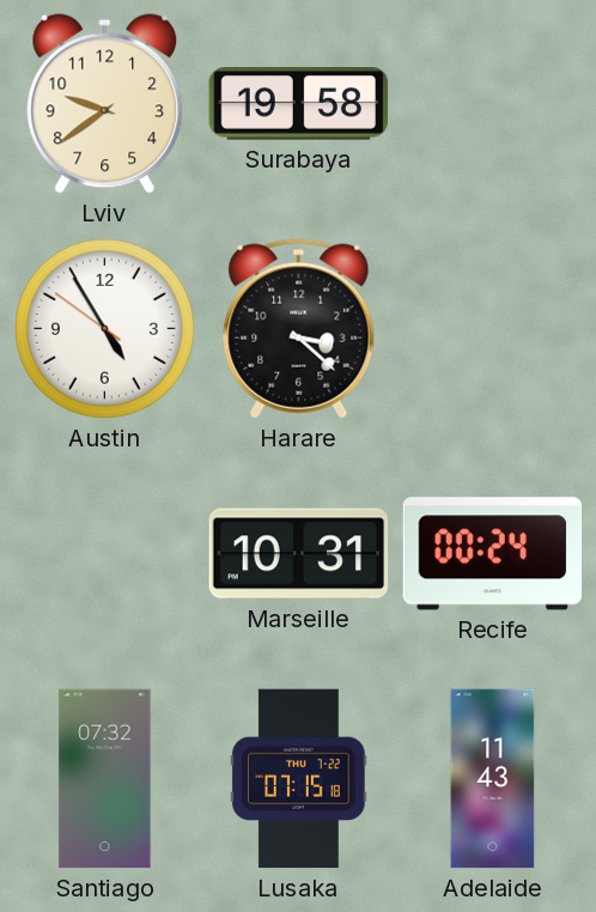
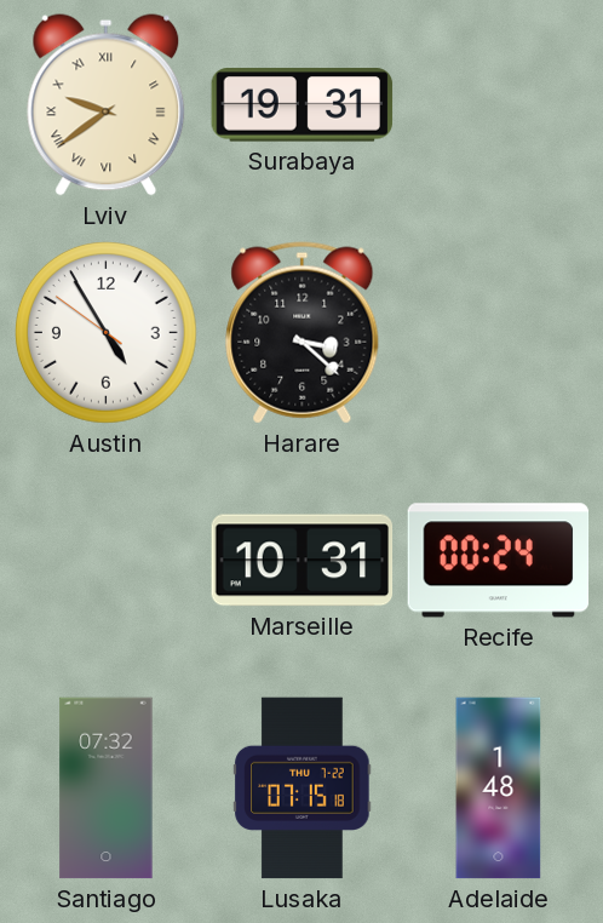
Lviv numerals: Arabic -> Roman (107, 105)
Surabaya: 19:58 -> 19:31 (303, 105)
Adelaide: 11:43 -> 1:48 (499, 789)
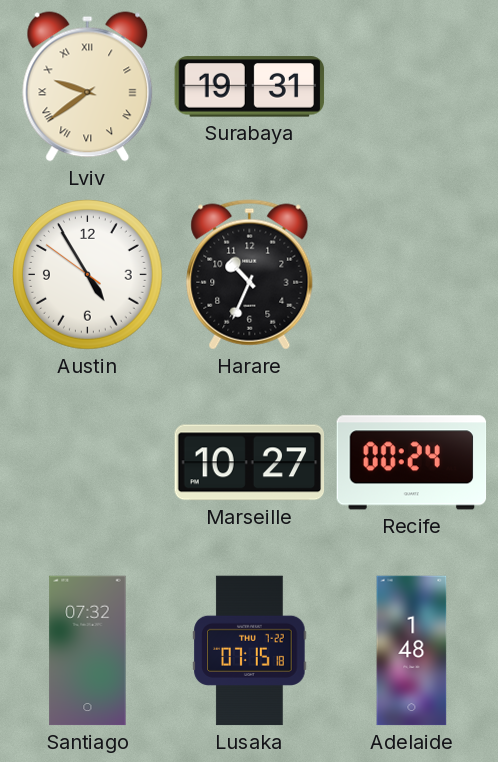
Harare: 3:22 -> 10:34 (250, 275)
Marseille: 10:31 -> 10:27 (250, 463)
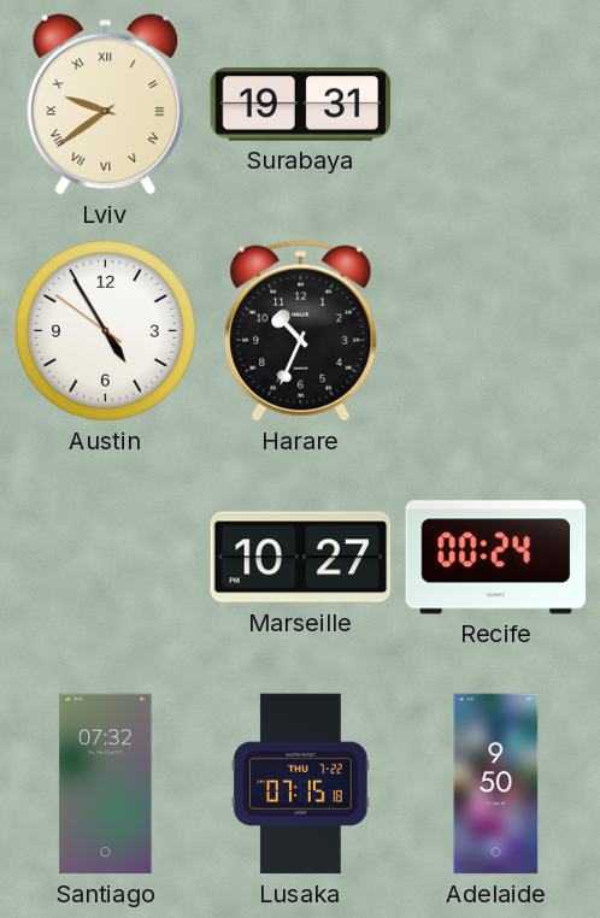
Adelaide: 1:48 -> 9:50 (496, 784)
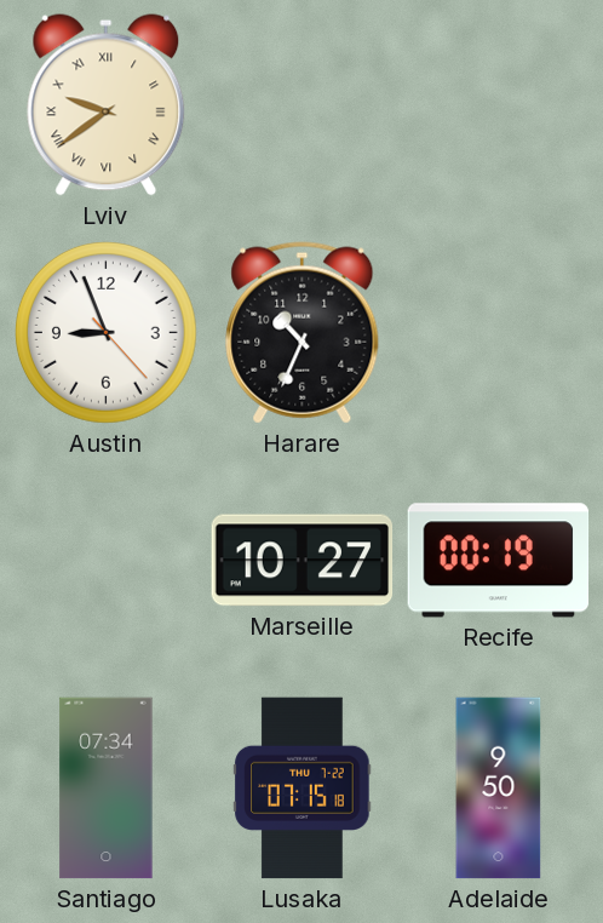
Surabaya: 19:31 -> none (301, 105)
Austin: 4:54 -> 8:56 (107, 333)
Recife: 00:24 -> 00:19 (499, 561)
Santiago: 07:32 -> 07:34 (107, 789)
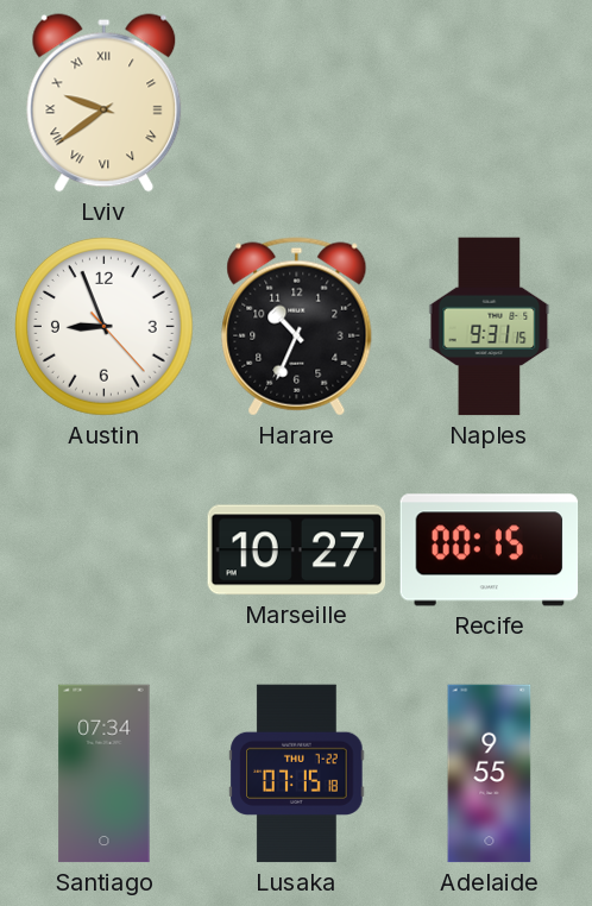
Naples: none -> 9:31 (490, 327)
Recife: 00:19 -> 00:15 (490, 550)
Adelaide: 9:50 -> 9:55 (490, 774)
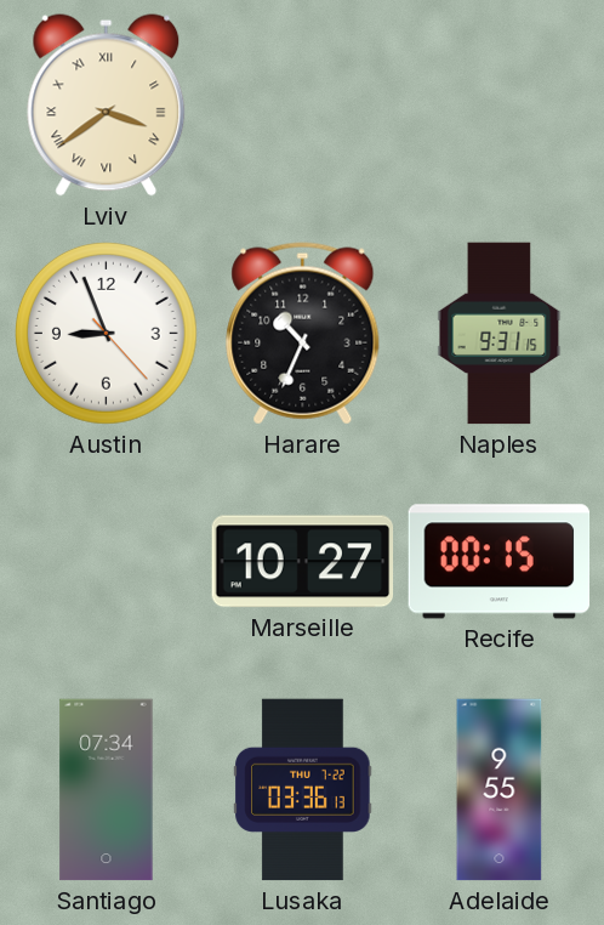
Lviv: 9:39 -> 3:39 (107, 106)
Lusaka: 07:15 -> 03:36 (303, 790)
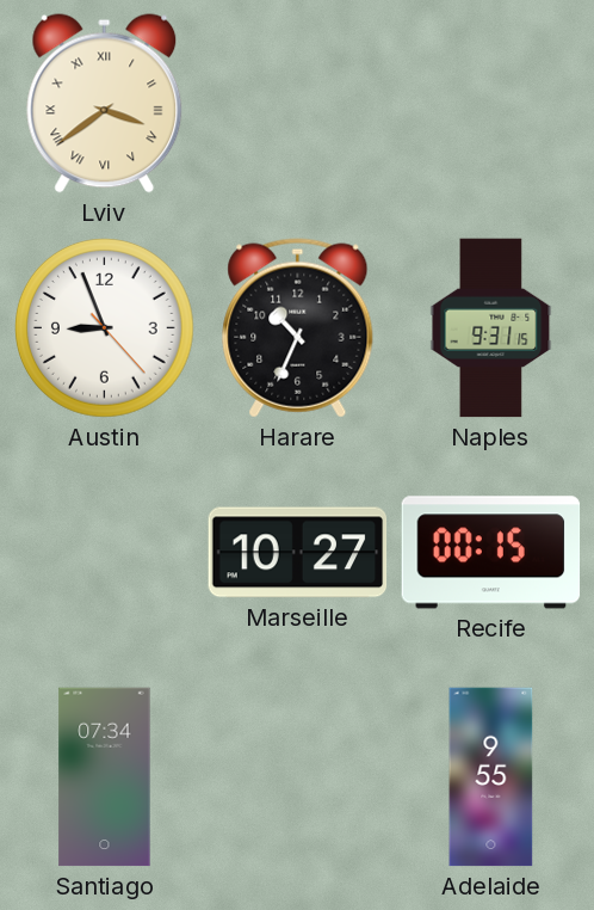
Lusaka: 03:36 -> none (303, 790)
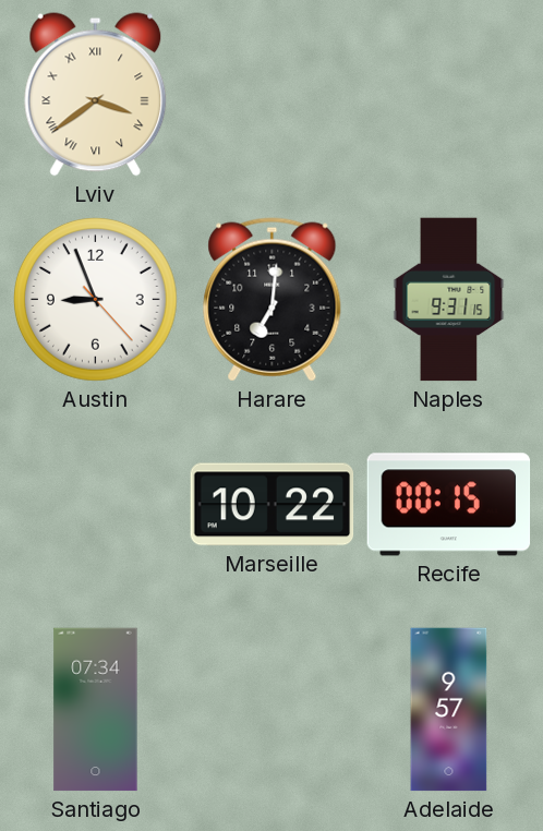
Harare: 10:34 -> 7:01 (273, 300)
Marseille: 10:27 -> 10:22 (273, 505)
Adelaide: 9:55 -> 9:57 (449, 710)
